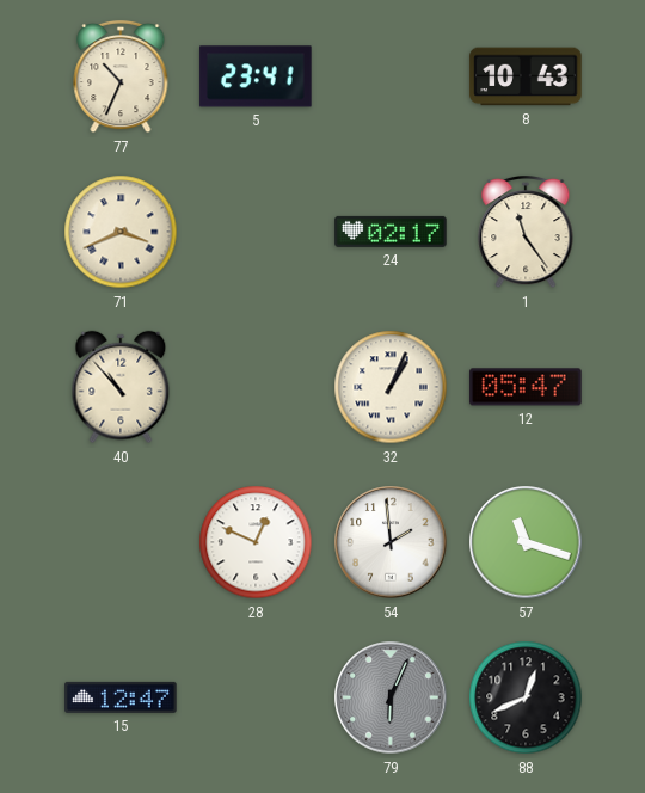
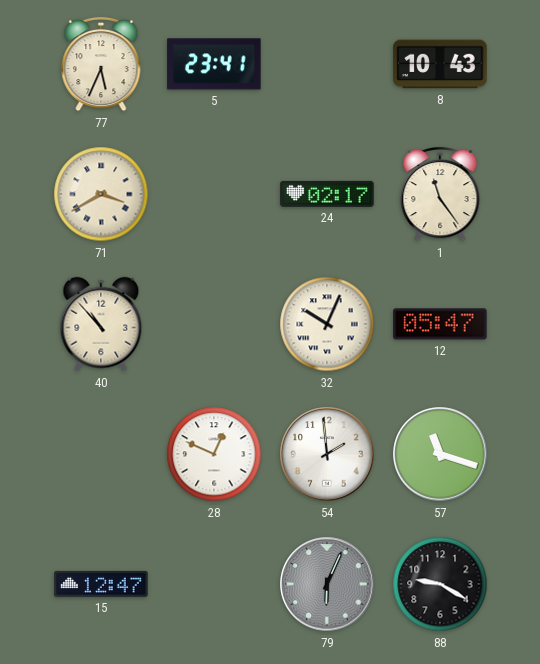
77: 10:34 -> 5:34 (101, 64)
71: 3:41 -> 3:40 (101, 194)
32: 1:04 -> 10:04 (327, 324)
88: 12:41 -> 9:20 (440, 584)
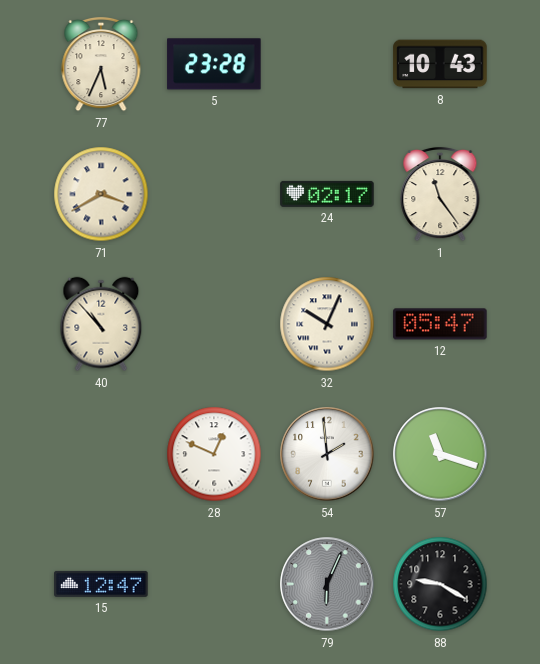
5: 23:41 -> 23:28 (214, 64)
